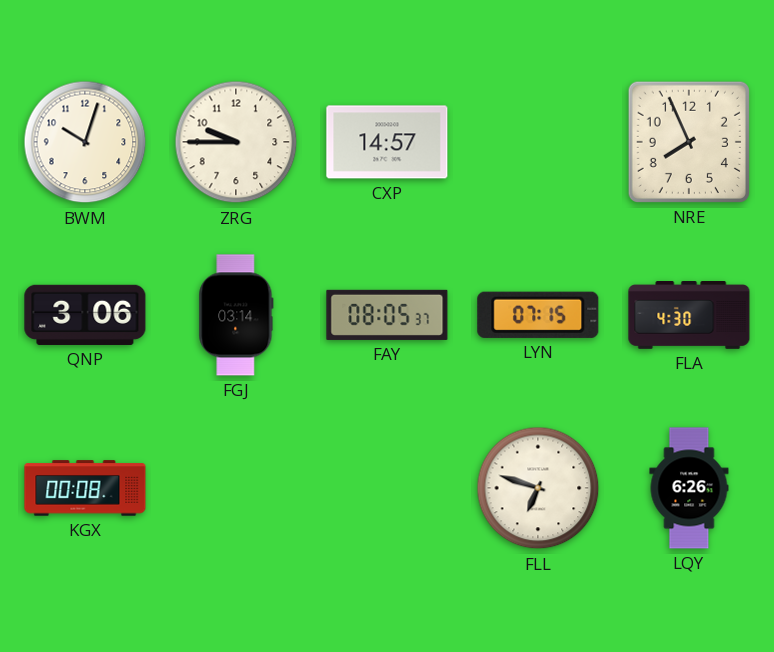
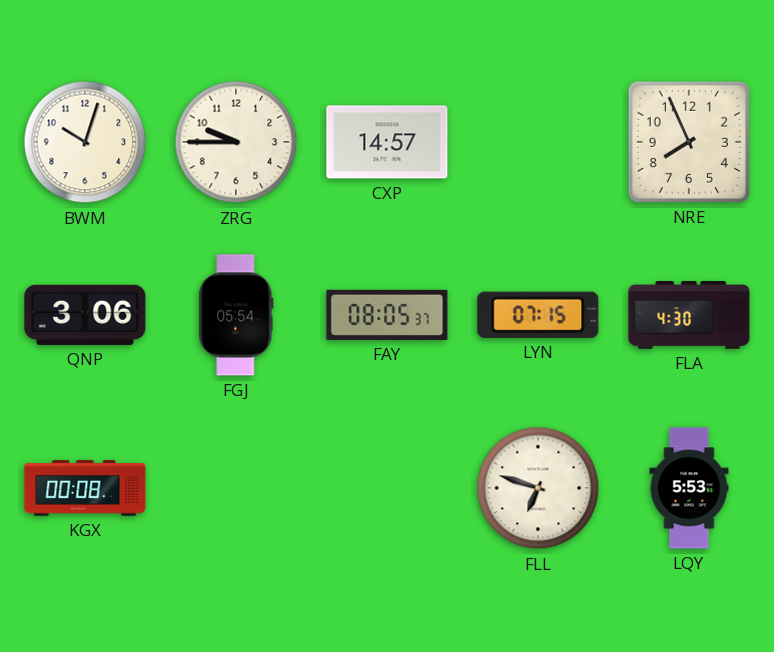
FGJ: 03:14 -> 05:54 (236, 315)
LQY: 6:26 -> 5:53 (689, 488)
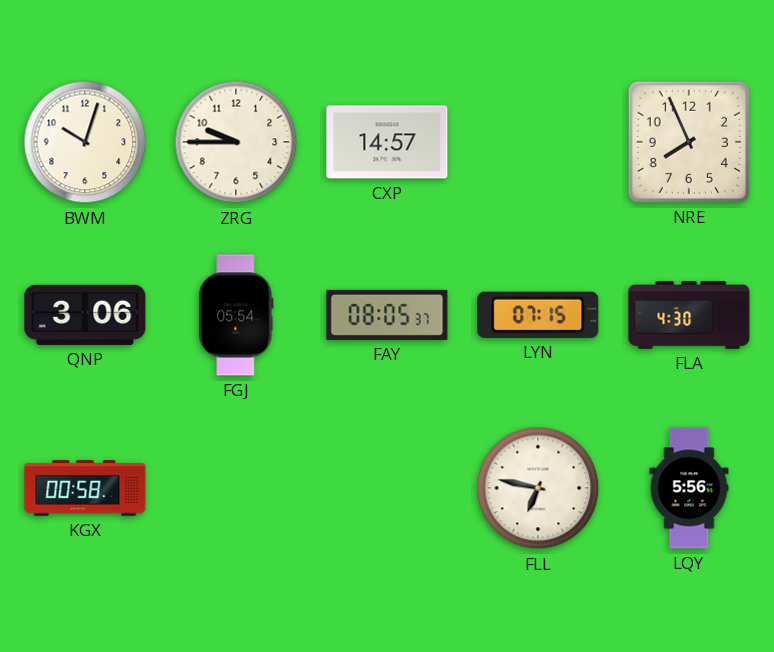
KGX: 00:08 -> 00:58 (85, 488)
FLL: 6:48 -> 6:47 (538, 488)
LQY: 5:53 -> 5:56 (689, 488)
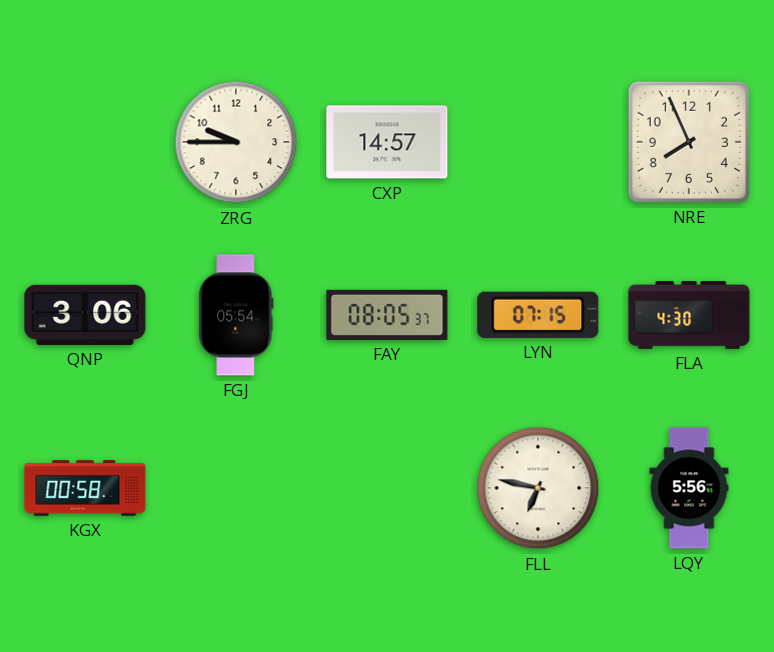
BWM: 10:03 -> none (85, 142)
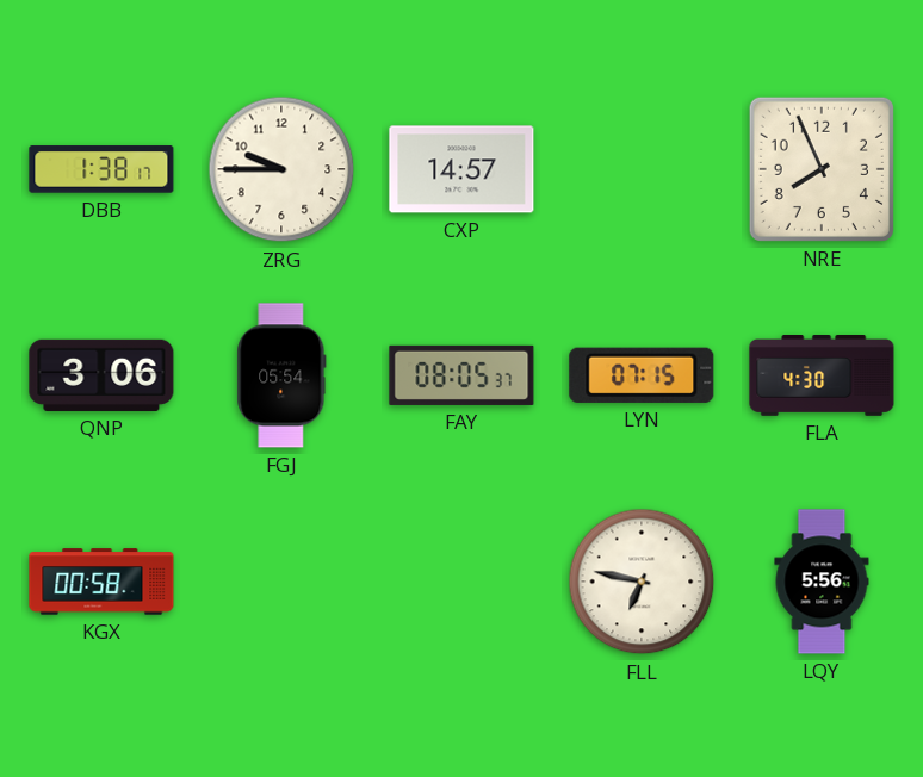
DBB: none -> 1:38 (101, 169)
